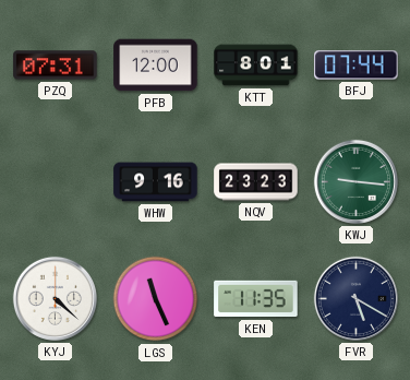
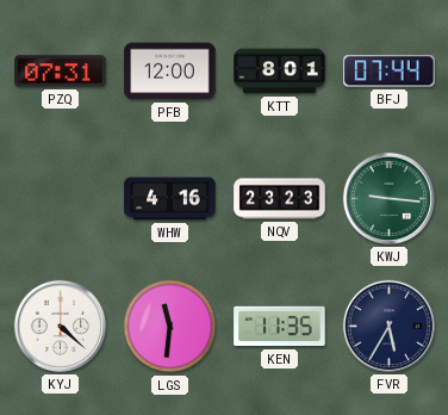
WHW: 9:16 -> 4:16 (170, 199)
LGS: 11:26 -> 11:31 (170, 327)
FVR: 5:20 -> 5:35 (388, 326)
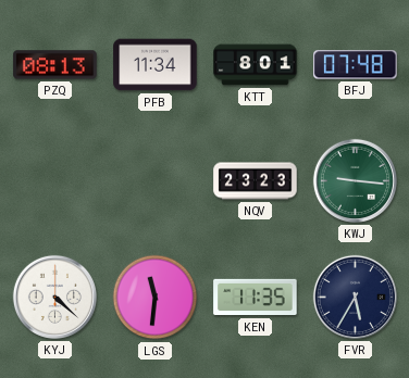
PZQ: 07:31 -> 08:13 (55, 65)
PFB: 12:00 -> 11:34 (156, 65)
BFJ: 07:44 -> 07:48 (356, 65)
WHW: 4:16 -> none (170, 199)
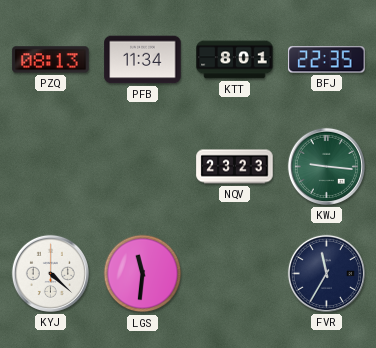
BFJ: 07:48 -> 22:35 (327, 60)
KEN: 11:35 -> none (256, 298)
FVR: 5:35 -> 11:35 (326, 273)
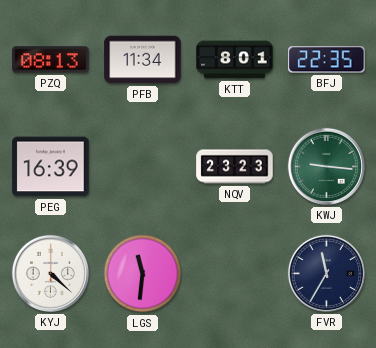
PEG: none -> 16:39 (51, 167)
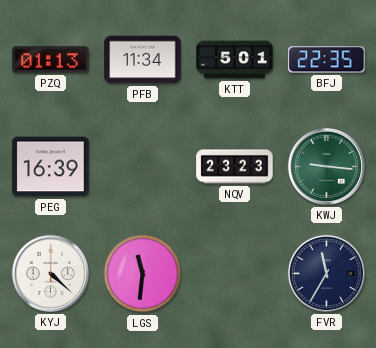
PZQ: 08:13 -> 01:13 (51, 60)
KTT: 8:01 -> 5:01 (235, 60)
